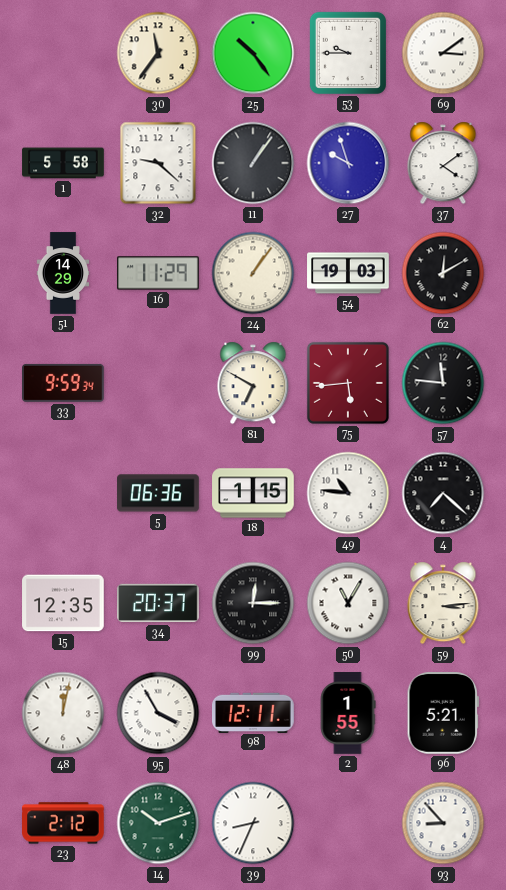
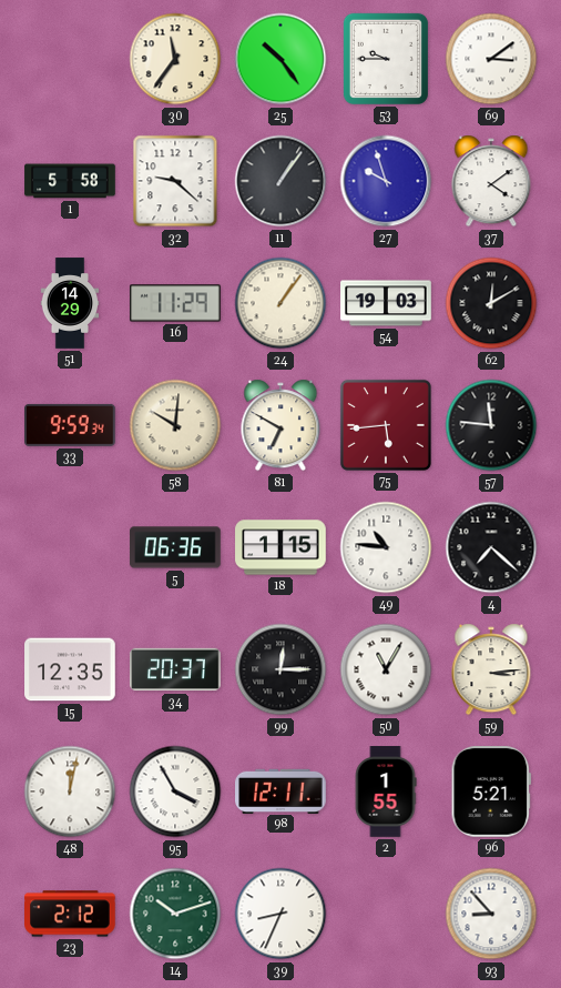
58: none -> 10:01 (175, 425)
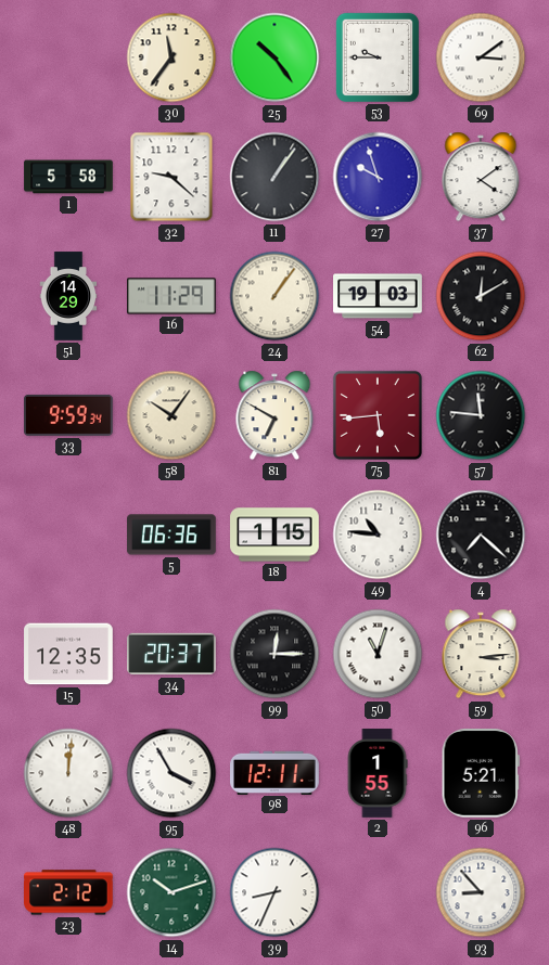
58: 10:01 -> 10:06 (171, 415)
50: 11:05 -> 11:03 (378, 654)
48: 12:02 -> 12:01 (68, 773)
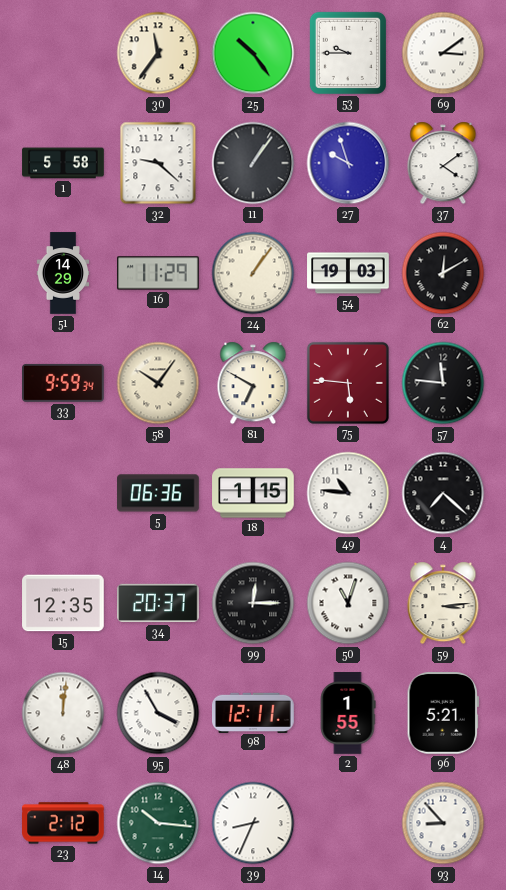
75: 5:44 -> 5:46 (348, 383)
14: 10:12 -> 10:16 (158, 823)
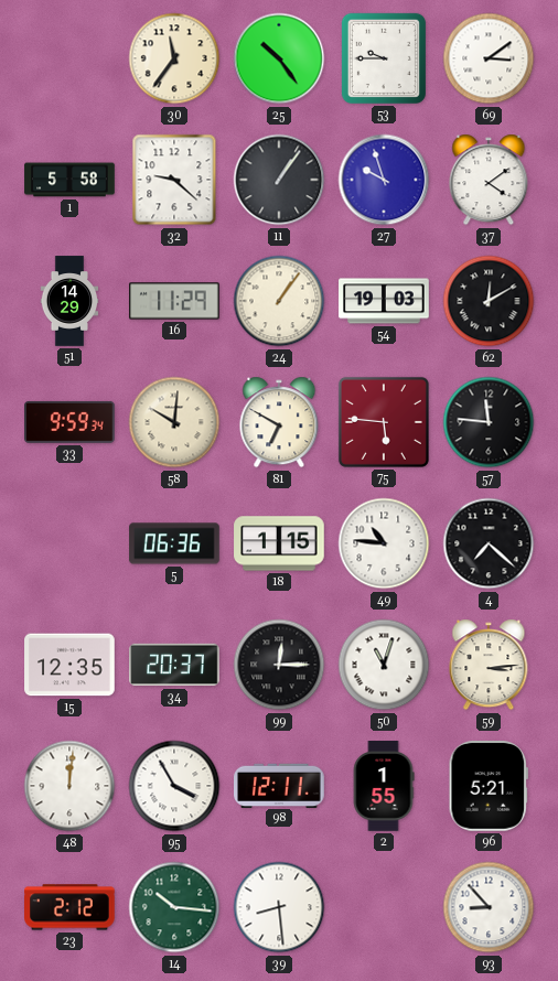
58: 10:06 -> 10:01 (174, 422)
39: 8:34 -> 8:29 (279, 907)
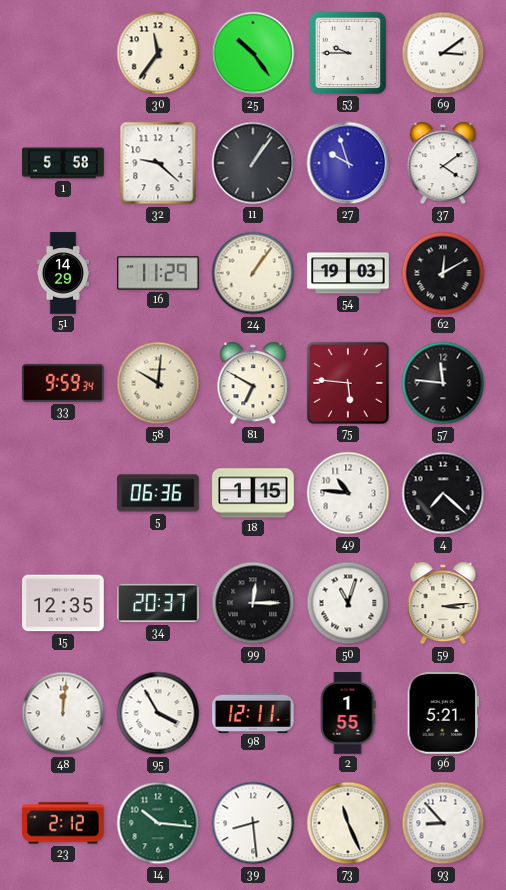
73: none -> 11:26 (348, 823)
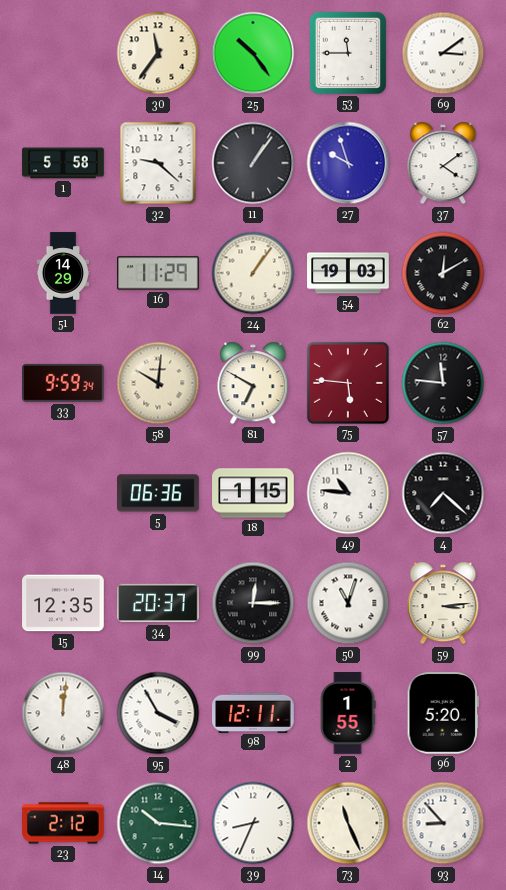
53: 9:45 -> 11:45 (348, 53)
96: 5:21 -> 5:20 (442, 714)
39: 8:29 -> 8:34 (253, 823)
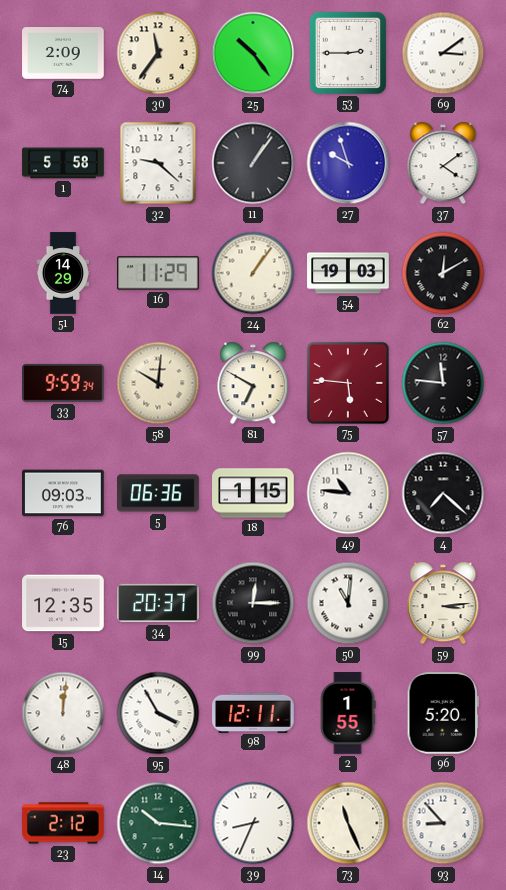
74: none -> 2:09 (63, 54)
53: 11:45 -> 2:45 (348, 53)
76: none -> 09:03 (63, 493)
50: 11:03 -> 11:01 (348, 603)
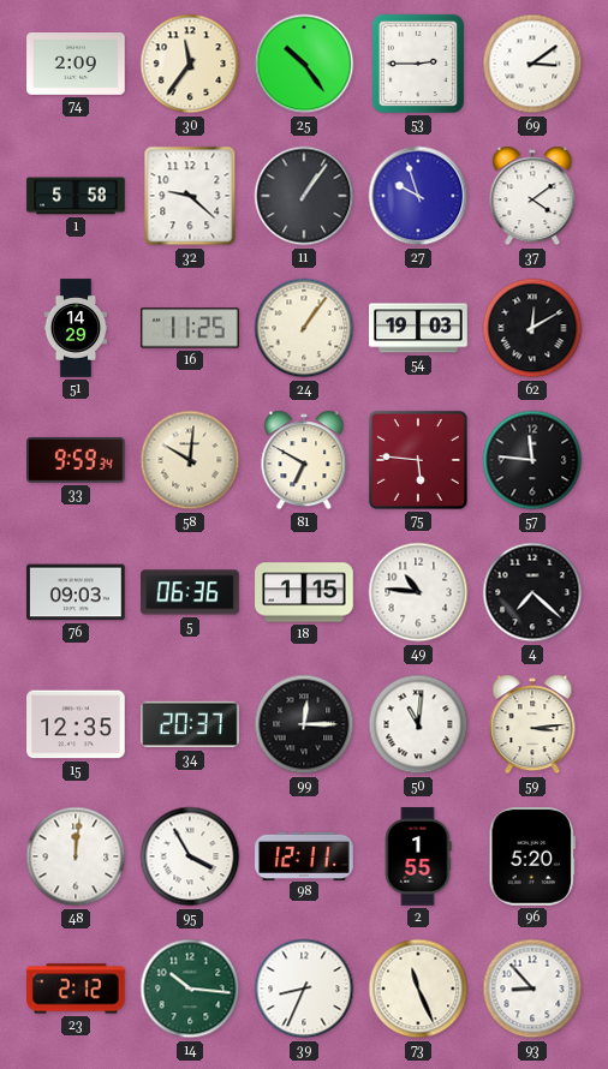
16: 11:29 -> 11:25 (190, 328)
